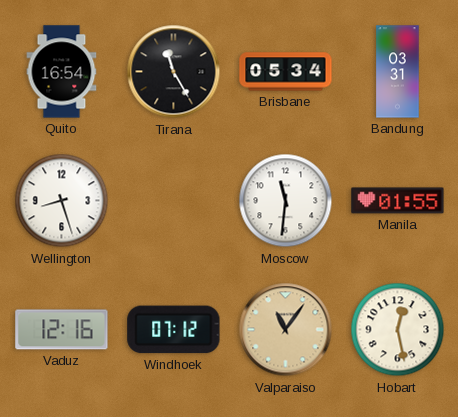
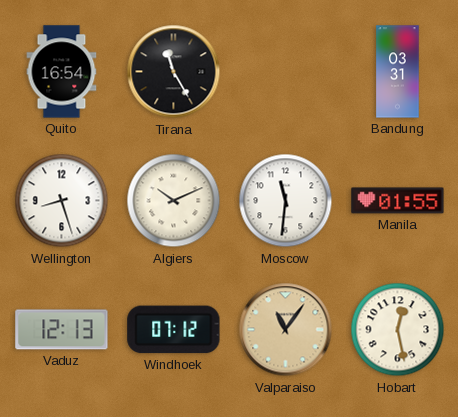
Brisbane: 05:34 -> none (286, 72)
Algiers: none -> 10:11 (174, 201)
Vaduz: 12:16 -> 12:13 (62, 330)
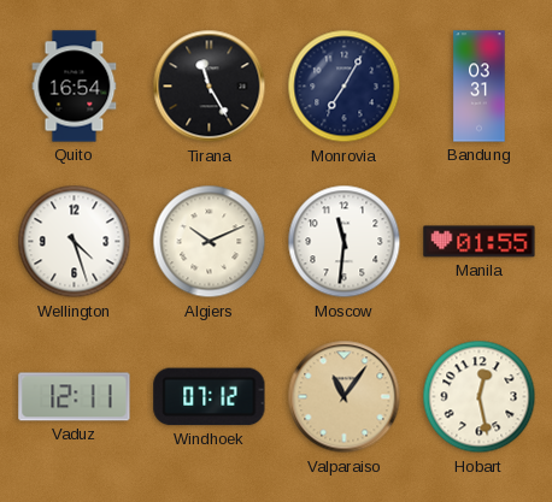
Monrovia: none -> 7:05 (345, 87)
Wellington: 8:27 -> 4:27 (75, 242)
Vaduz: 12:13 -> 12:11 (75, 397)
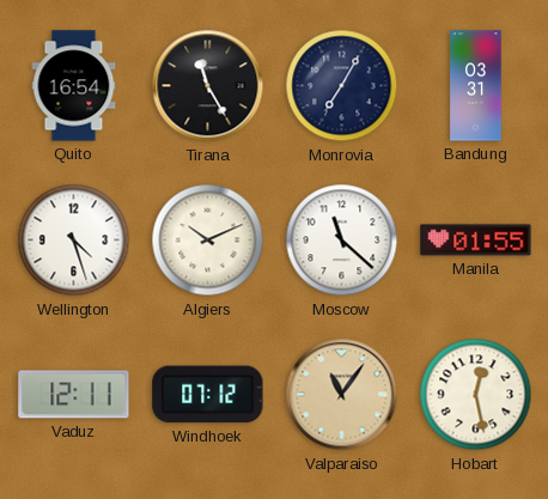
Moscow: 11:31 -> 11:22 (342, 241)
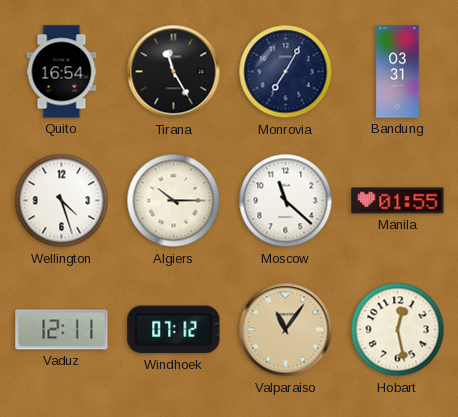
Algiers: 10:11 -> 10:15 (174, 201)
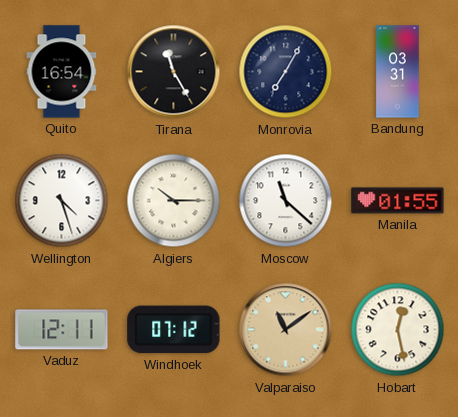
Valparaiso: 11:06 -> 11:09 (286, 330)
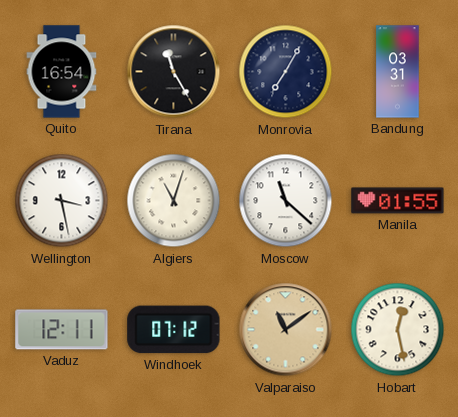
Wellington: 4:27 -> 3:28 (62, 201)
Algiers: 10:15 -> 11:03 (174, 201)
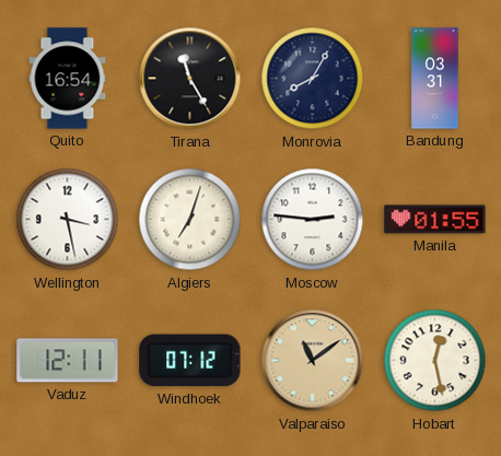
Monrovia: 7:05 -> 8:05 (313, 79)
Algiers: 11:03 -> 7:03 (190, 220)
Moscow: 11:22 -> 2:46 (313, 220)
